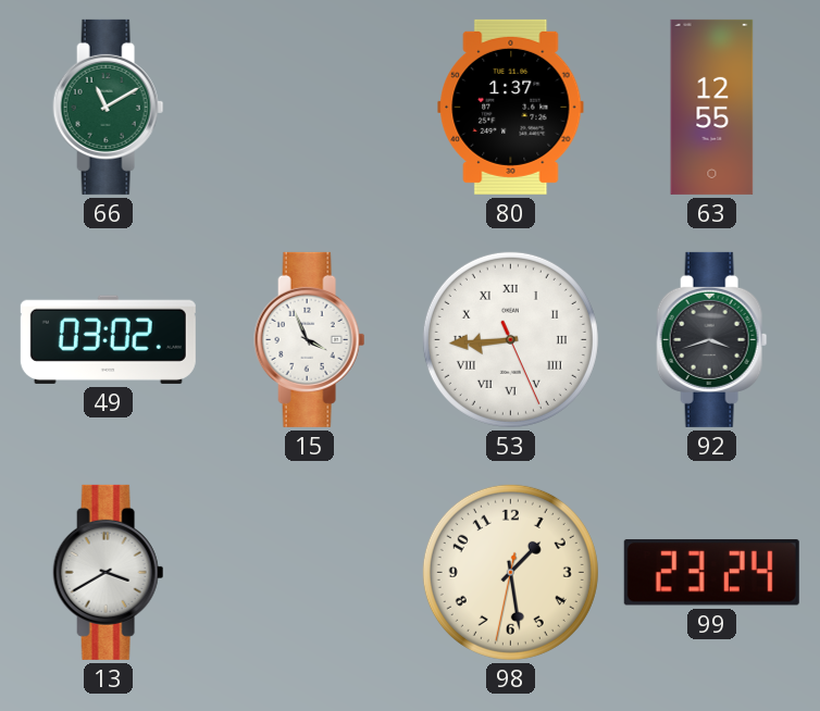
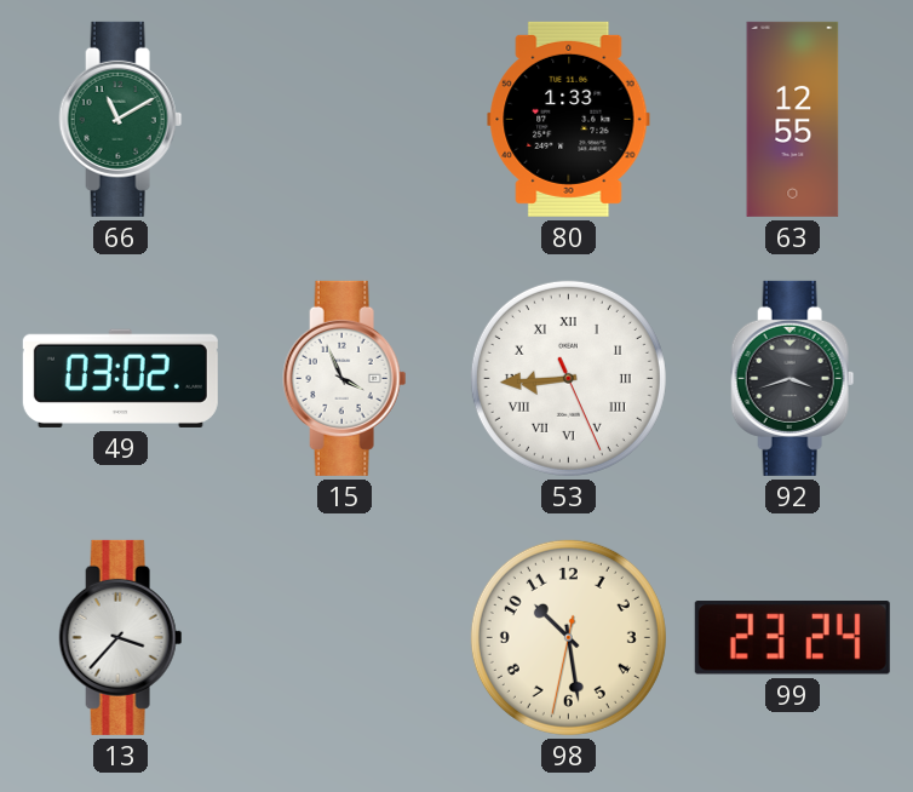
80: 1:37 -> 1:33 (569, 119)
13: 3:40 -> 3:37 (121, 637)
98: 1:28 -> 10:28 (568, 637)
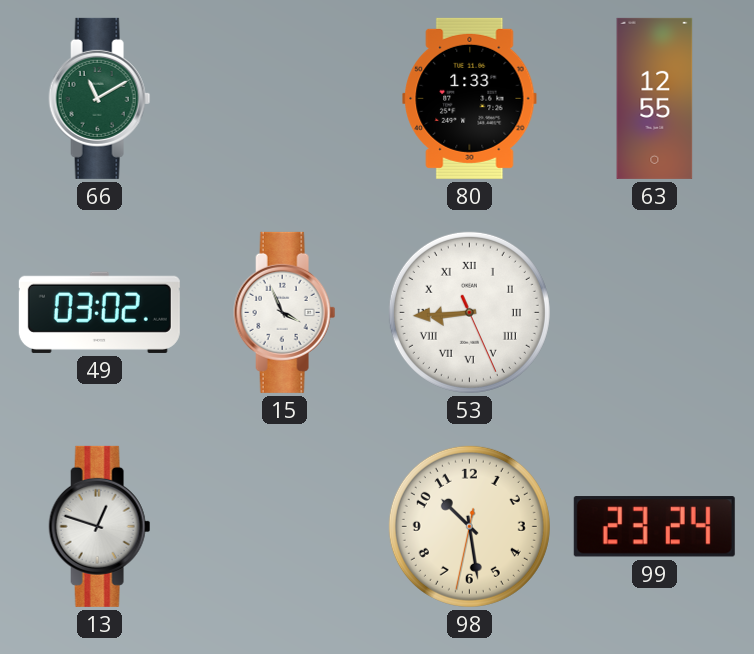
92: 3:42 -> none (793, 378)
13: 3:37 -> 12:48 (100, 526)
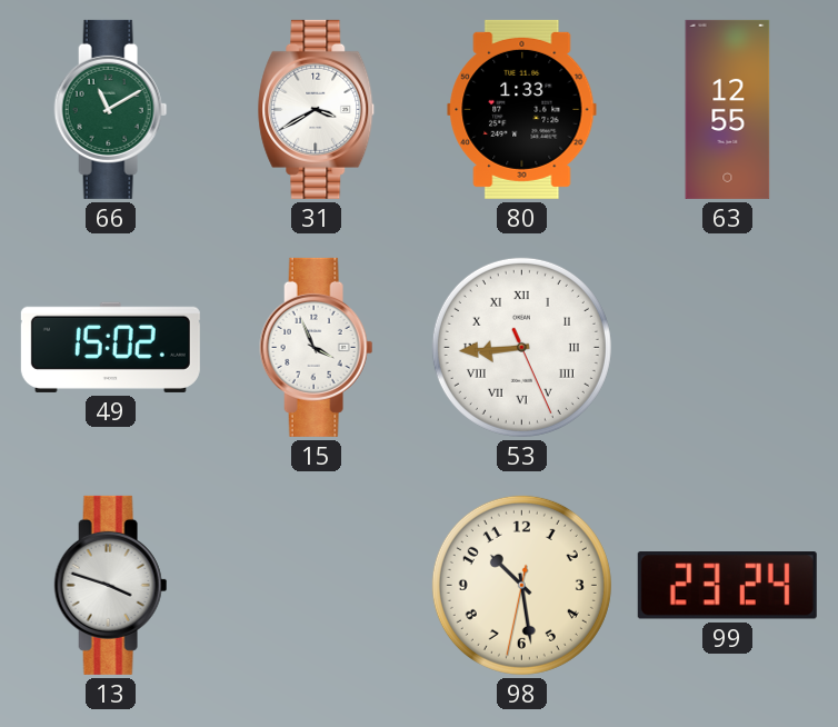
31: none -> 3:40 (317, 109)
49: 03:02 -> 15:02 (110, 347)
13: 12:48 -> 3:48 (111, 585)
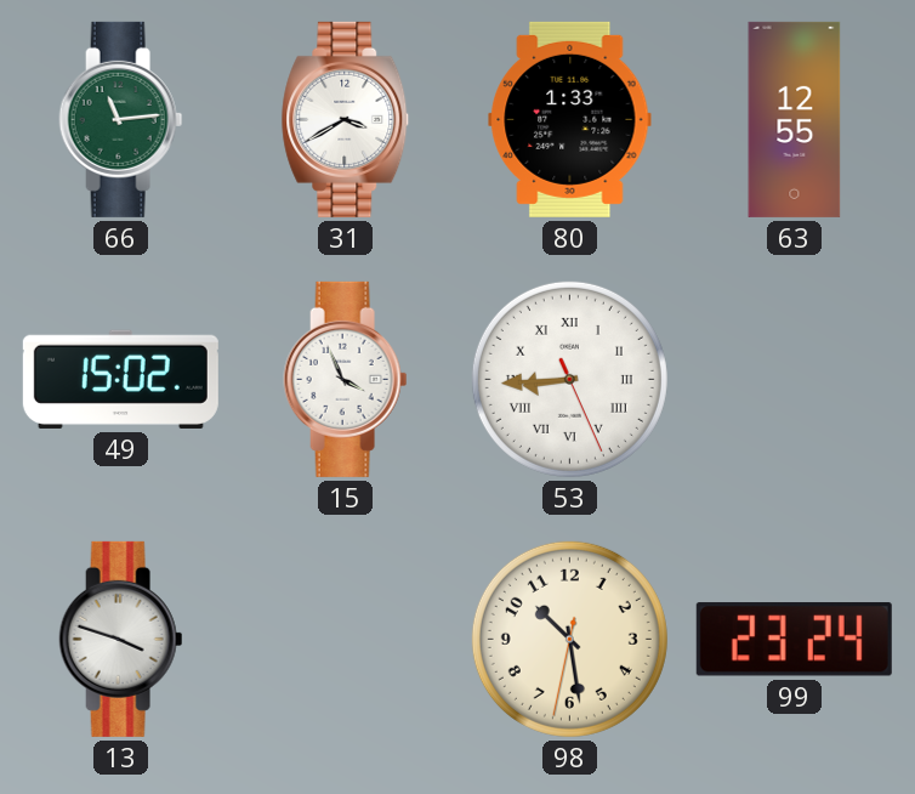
66: 11:10 -> 11:14 (121, 119)
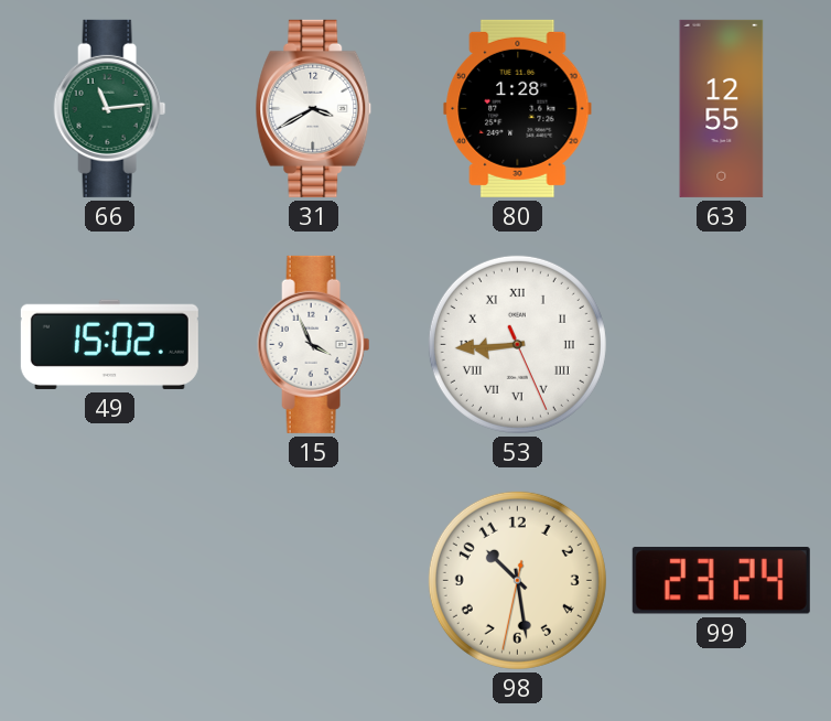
80: 1:33 -> 1:28 (518, 108)
13: 3:48 -> none (121, 639)
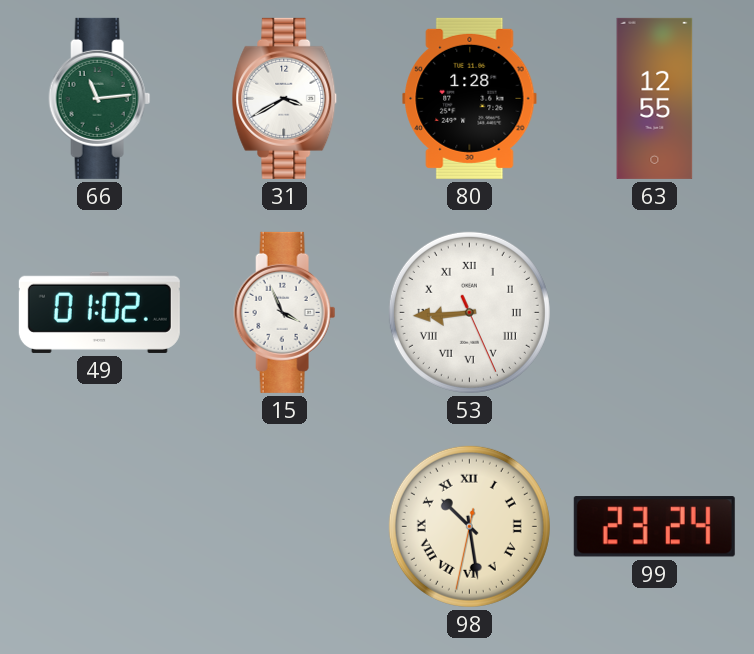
49: 15:02 -> 01:02 (99, 312)
98 numerals: Arabic -> Roman (469, 526)
